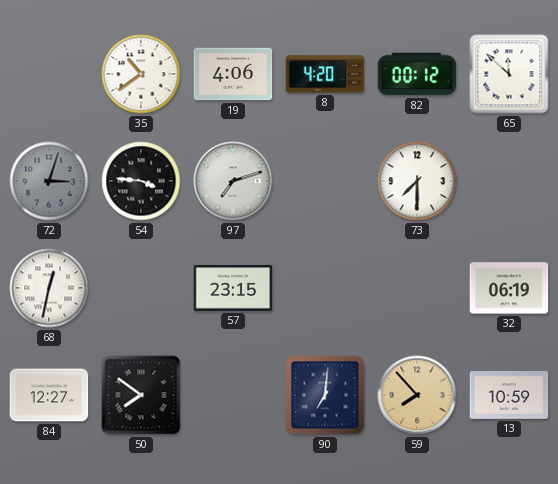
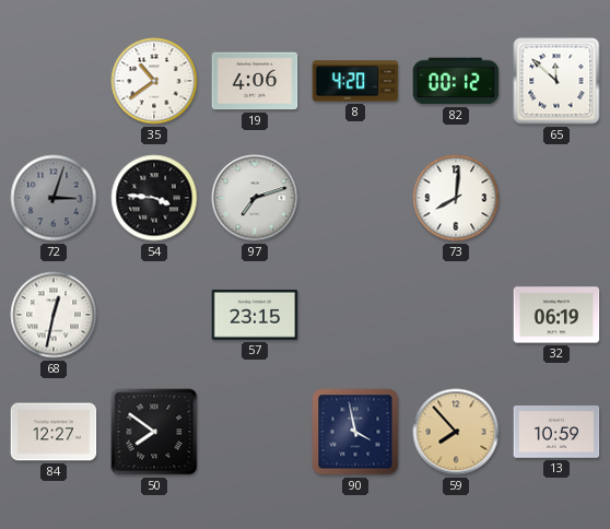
73: 7:30 -> 8:01 (456, 198)
90: 7:01 -> 3:58 (355, 432)
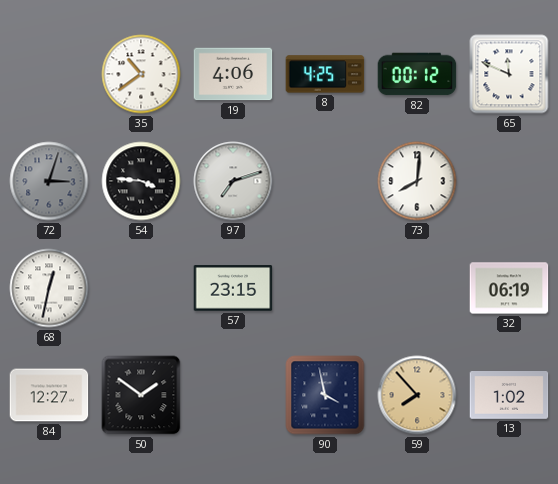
8: 4:20 -> 4:25 (325, 74)
65: 11:52 -> 11:49 (509, 74)
50: 7:51 -> 1:51 (141, 395)
13: 10:59 -> 1:02 (509, 395)
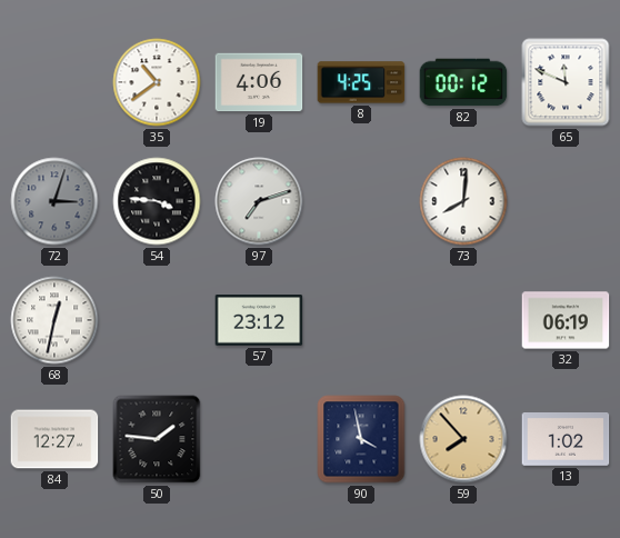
57: 23:15 -> 23:12 (259, 320)
50: 1:51 -> 1:46 (157, 439)
